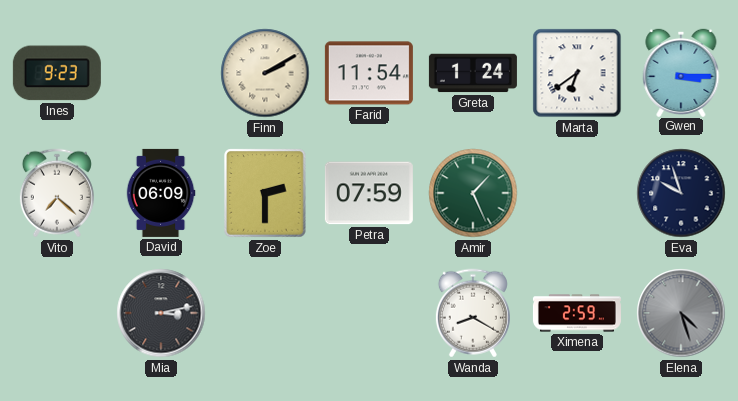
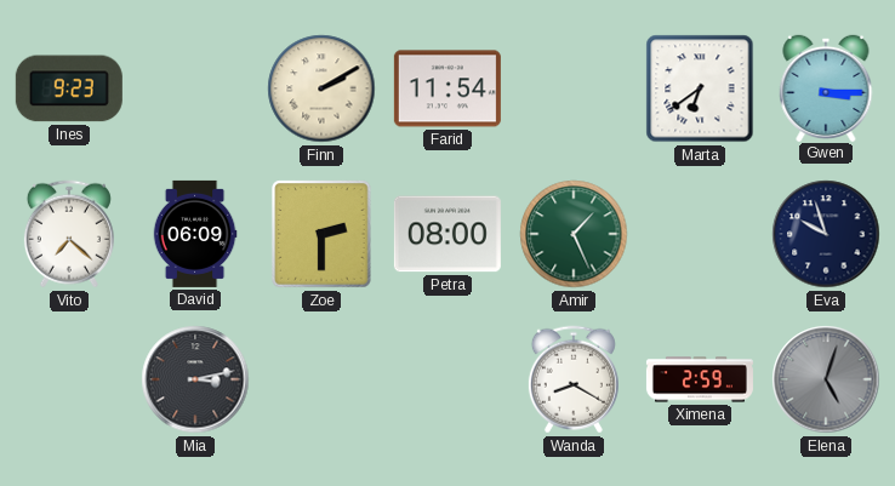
Greta: 1:24 -> none (473, 73)
Petra: 07:59 -> 08:00 (447, 234)
Elena: 4:27 -> 5:03 (826, 379)
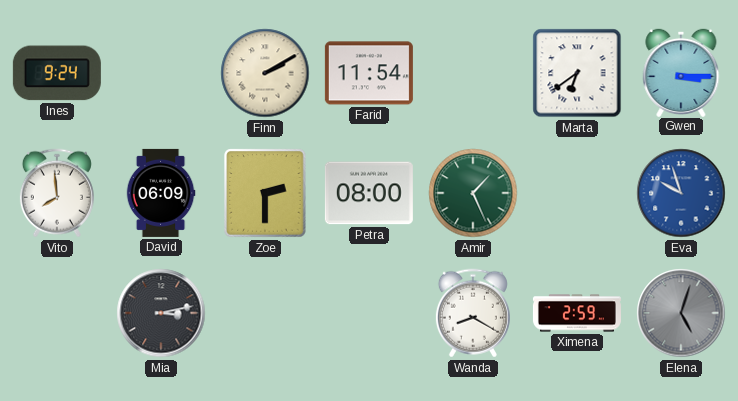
Ines: 9:23 -> 9:24 (57, 73)
Vito: 7:22 -> 7:59 (57, 193)
Eva dial: navy -> blue (681, 193)
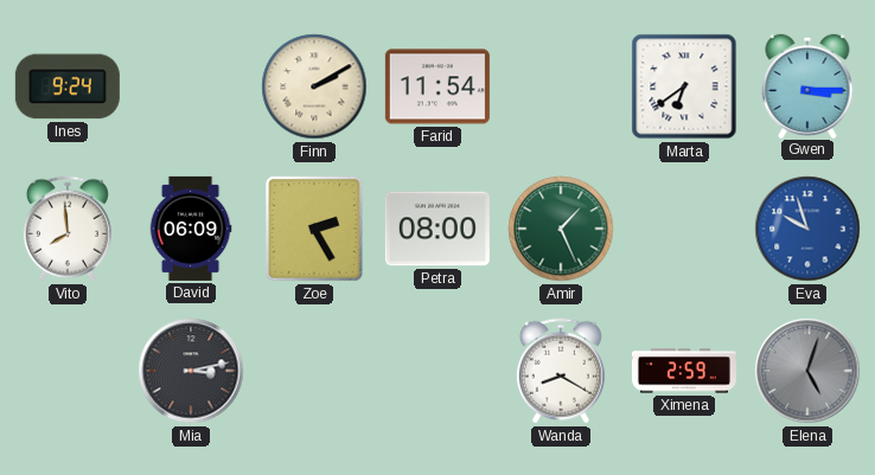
Zoe: 2:30 -> 2:25 (314, 229)
